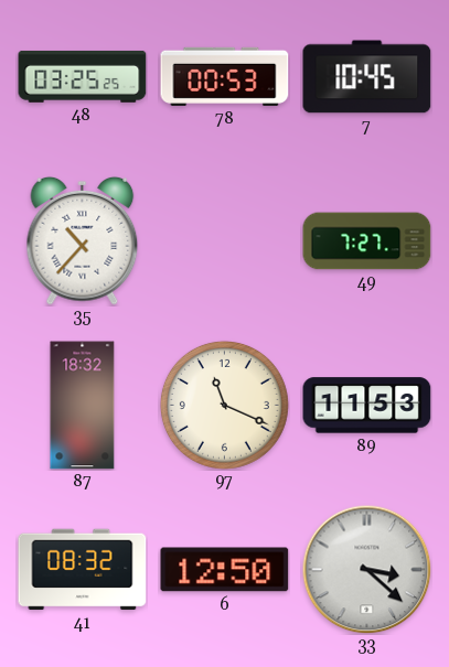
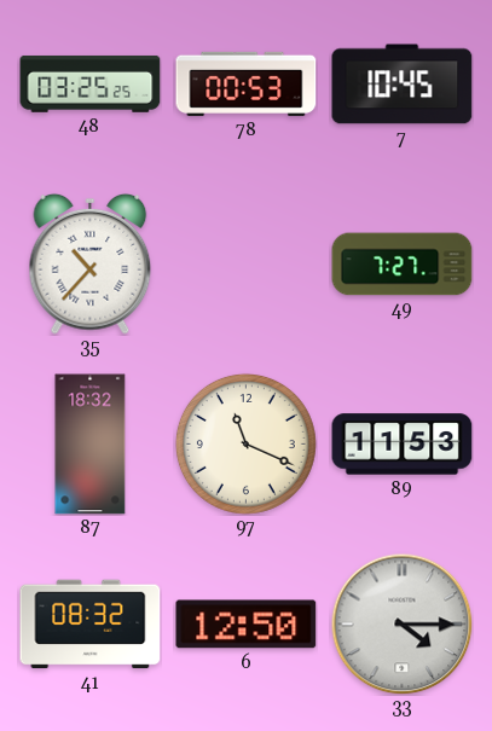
33: 3:22 -> 4:15 (401, 623)
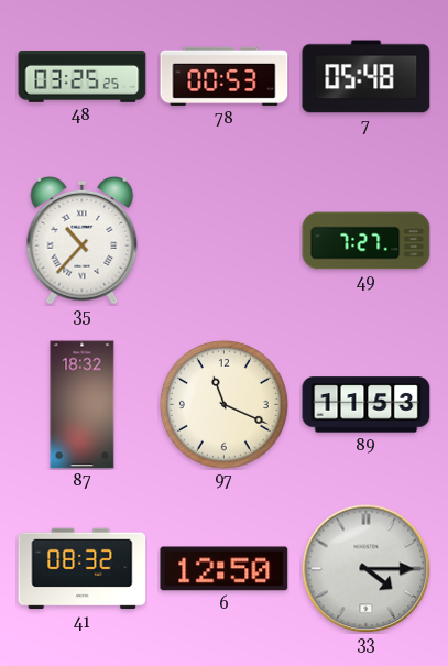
7: 10:45 -> 05:48 (367, 77)
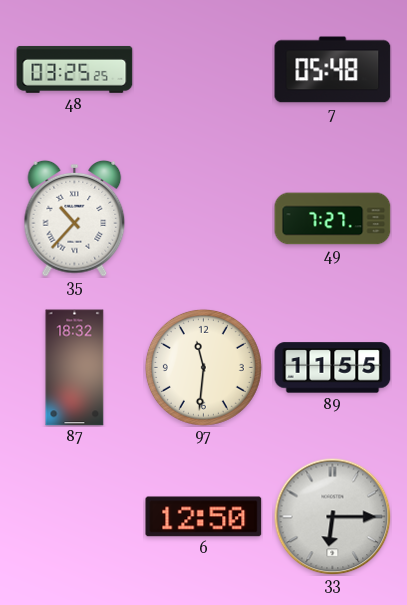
78: 00:53 -> none (225, 76)
97: 11:19 -> 11:31 (203, 367)
89: 11:53 -> 11:55 (333, 368)
41: 08:32 -> none (83, 569)
33: 4:15 -> 6:15 (332, 516)
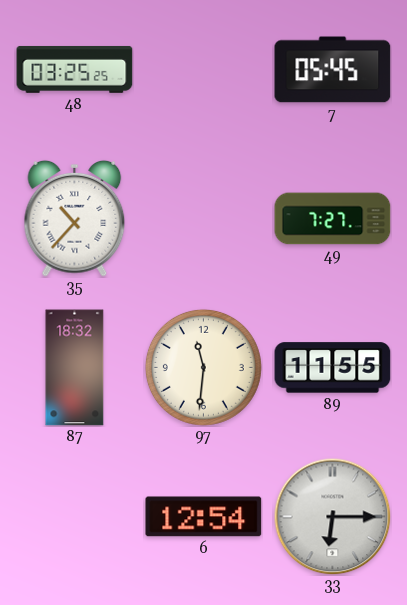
7: 05:48 -> 05:45 (333, 70)
6: 12:50 -> 12:54 (204, 517)
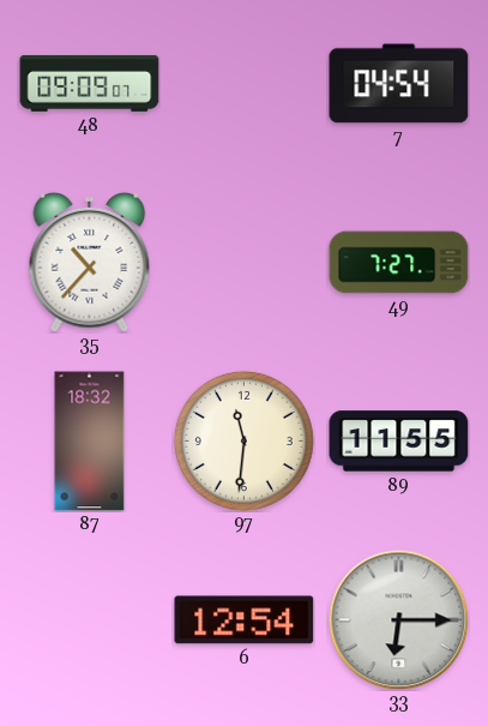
48: 03:25 -> 09:09 (90, 83)
7: 05:45 -> 04:54 (399, 84)
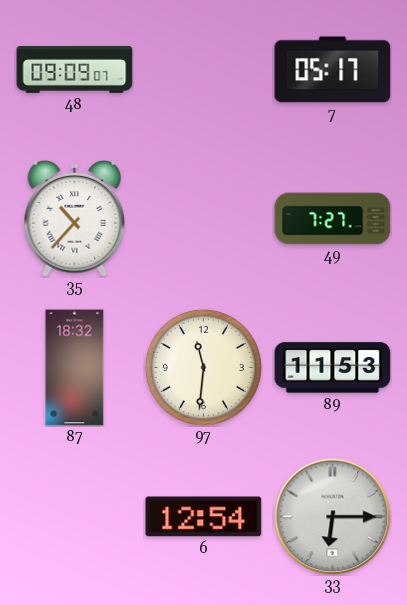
7: 04:54 -> 05:17 (333, 70)
89: 11:55 -> 11:53 (333, 368)
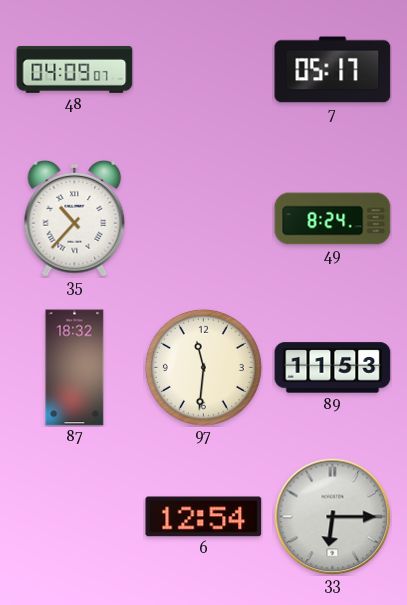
48: 09:09 -> 04:09 (75, 69)
49: 7:27 -> 8:24 (333, 219)
